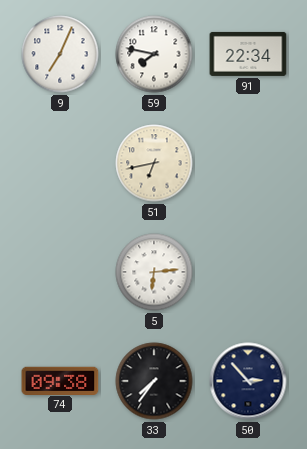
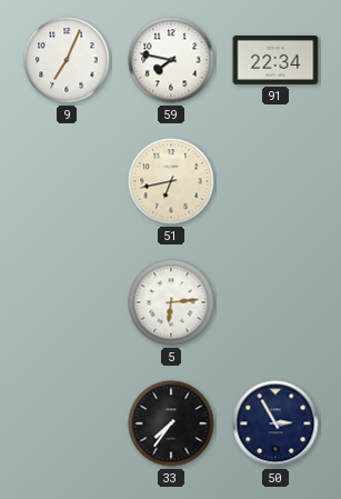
74: 09:38 -> none (60, 380)
50: 2:53 -> 2:55 (275, 423)
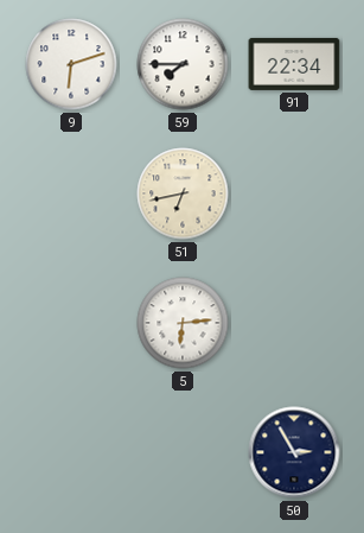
9: 7:04 -> 6:12 (71, 64)
59: 7:47 -> 7:45 (183, 64)
33: 7:36 -> none (171, 423)
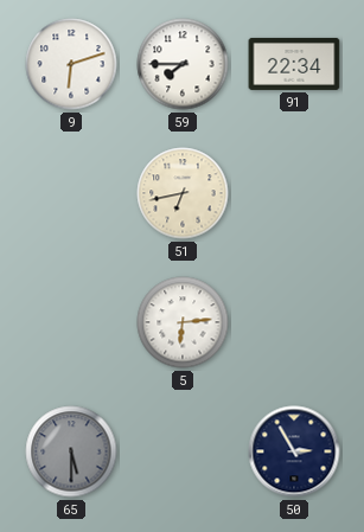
65: none -> 5:30 (71, 451)
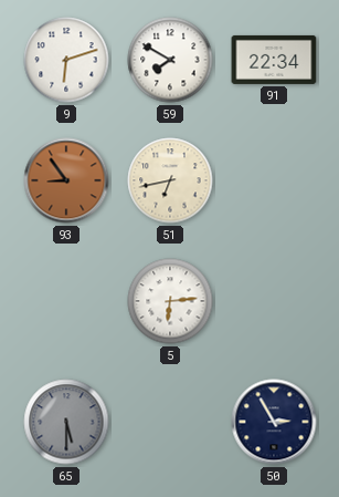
59: 7:45 -> 7:50 (170, 60)
93: none -> 8:54 (66, 180)
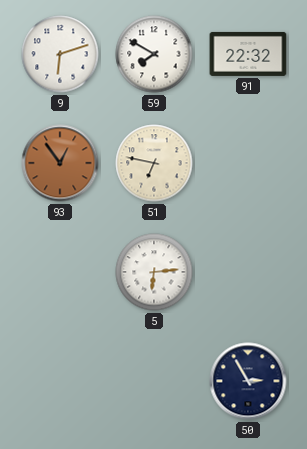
91: 22:34 -> 22:32 (248, 54)
93: 8:54 -> 12:54 (60, 163)
51: 6:43 -> 6:47 (154, 163)
65: 5:30 -> none (66, 422)
